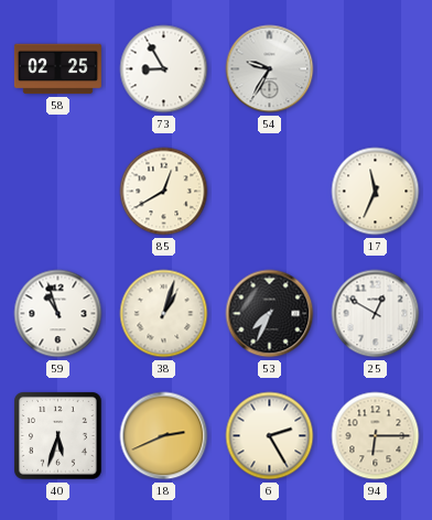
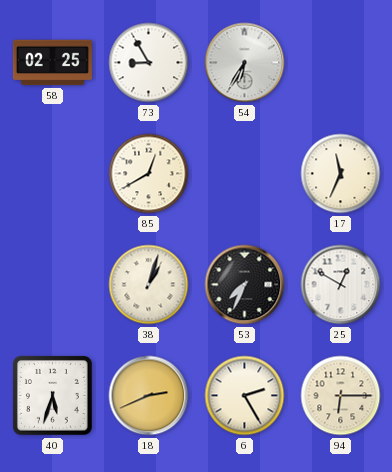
54: 9:35 -> 6:35 (245, 63)
59: 10:57 -> none (58, 314)
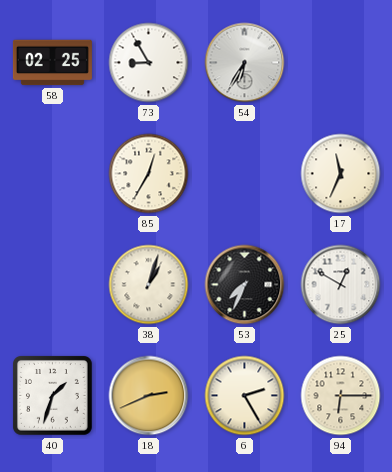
85: 12:40 -> 12:35 (149, 174)
40: 5:33 -> 1:33 (53, 396)
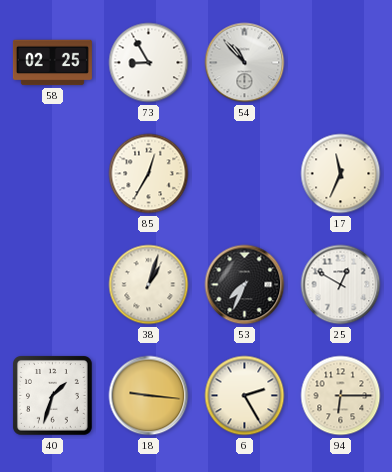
54: 6:35 -> 10:53 (245, 63)
18: 2:41 -> 9:16 (149, 396)
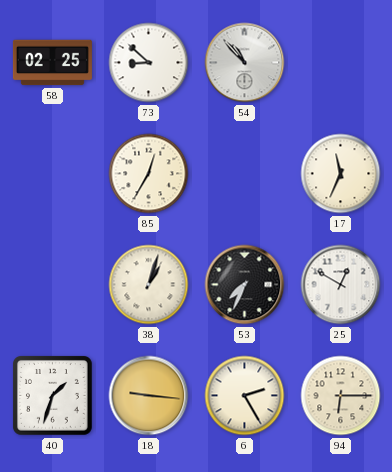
73: 8:55 -> 8:52 (149, 63)
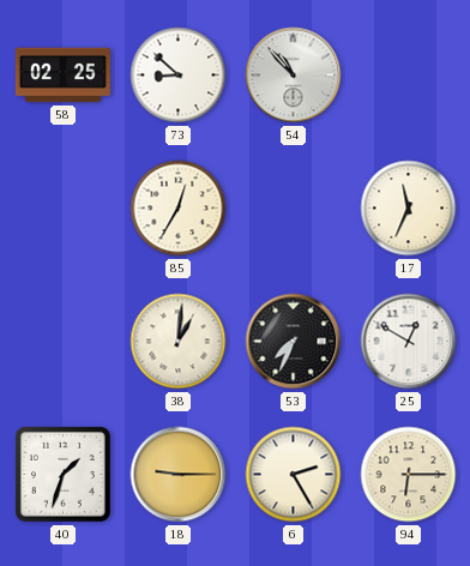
38: 1:03 -> 1:01 (179, 342)
18: 9:16 -> 9:15 (179, 475)
